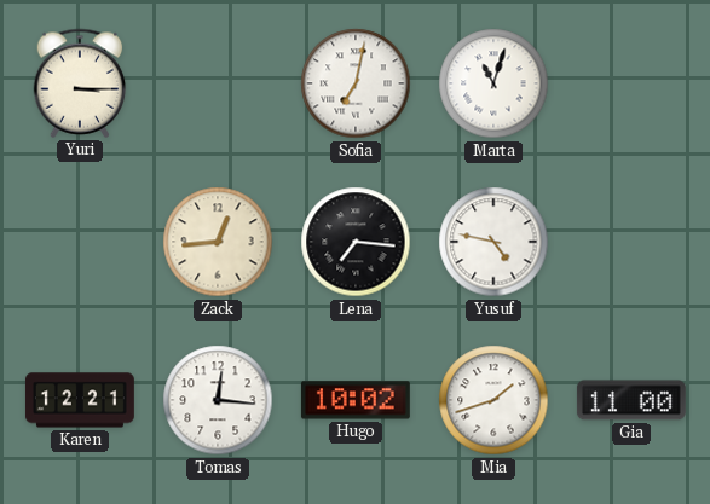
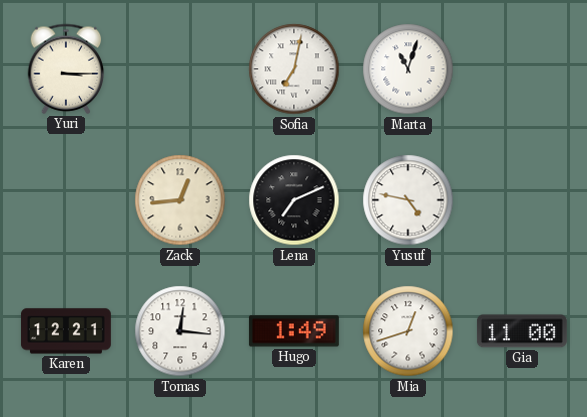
Lena: 7:16 -> 7:11 (294, 200)
Hugo: 10:02 -> 1:49 (294, 331)
Mia: 1:42 -> 12:42 (408, 331)
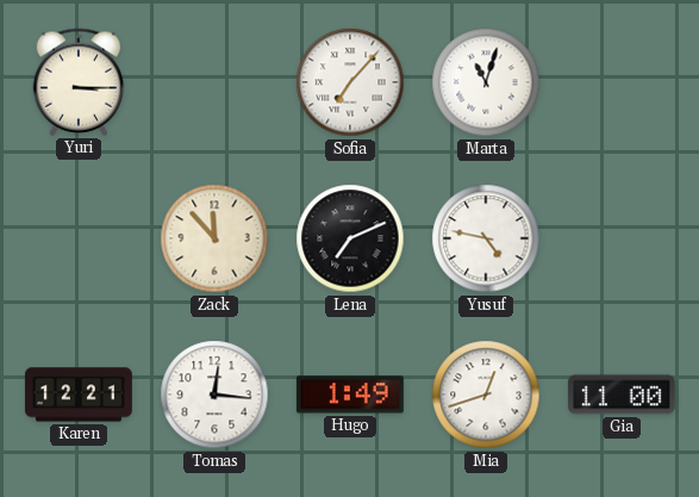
Sofia: 7:02 -> 7:07 (350, 82)
Zack: 12:44 -> 11:53 (214, 238)
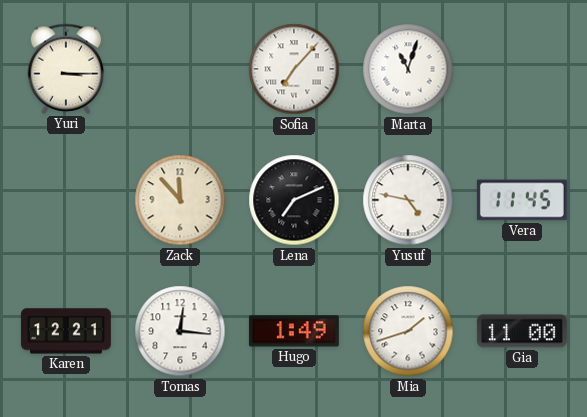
Vera: none -> 11:45 (522, 200)
Mia: 12:42 -> 1:42 (408, 331)
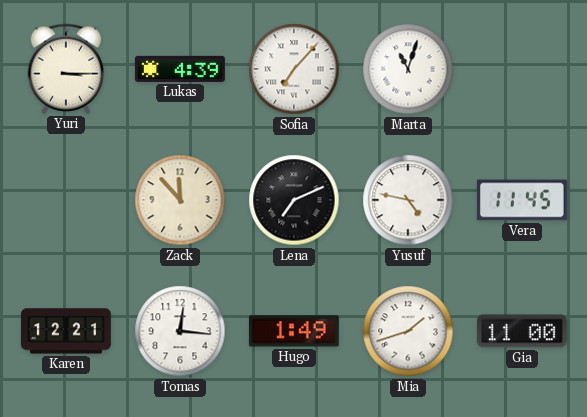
Lukas: none -> 4:39 (180, 69)
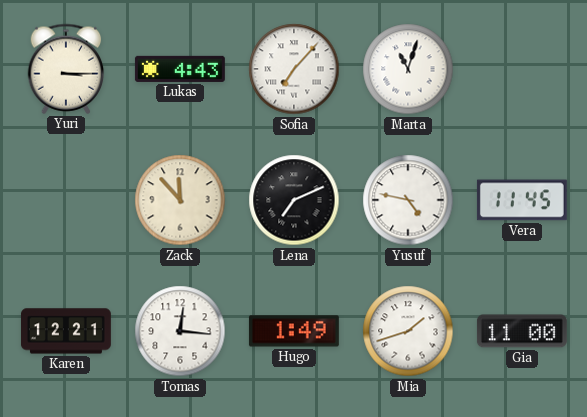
Lukas: 4:39 -> 4:43 (180, 69)
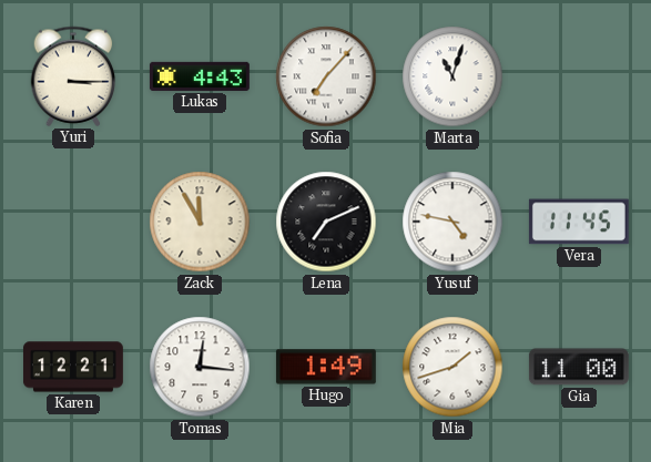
Zack: 11:53 -> 11:55 (200, 222)
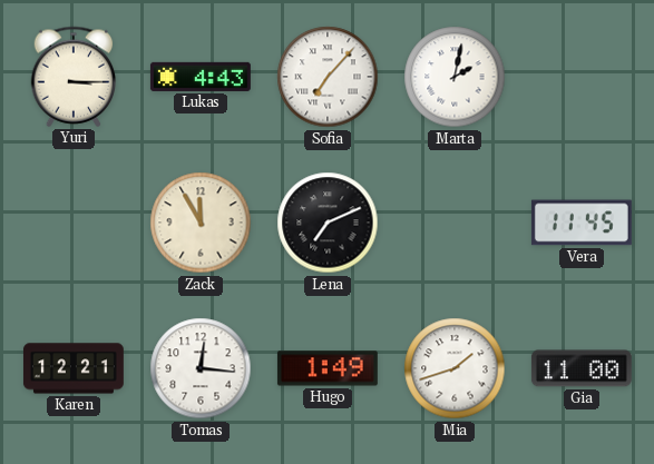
Marta: 11:03 -> 2:02 (455, 77)
Yusuf: 4:47 -> none (452, 222)
